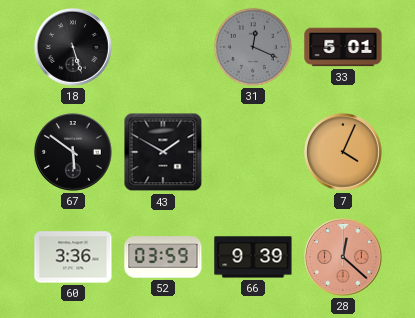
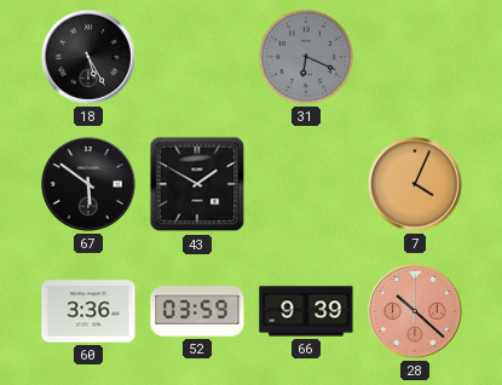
18: 5:27 -> 5:25 (90, 58)
31: 12:19 -> 6:19 (306, 57)
33: 5:01 -> none (343, 47)
28: 12:22 -> 10:22 (416, 312)
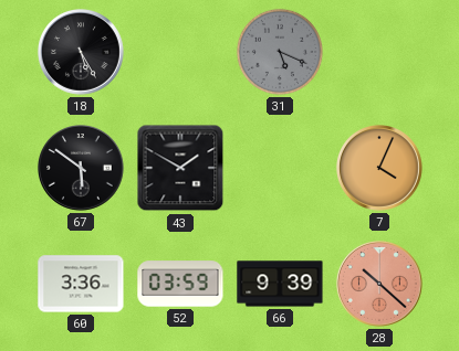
31: 6:19 -> 5:19 (280, 52)
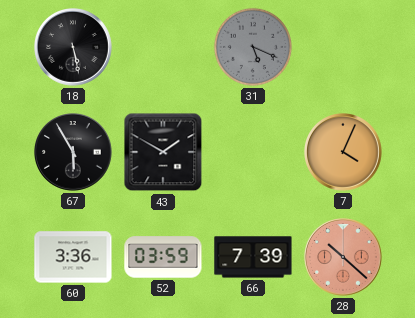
18: 5:25 -> 5:28 (74, 48)
67: 5:51 -> 5:55 (74, 153)
66: 9:39 -> 7:39 (253, 257)
